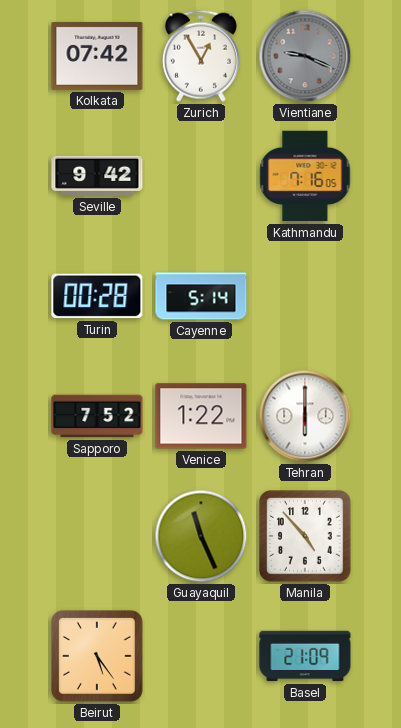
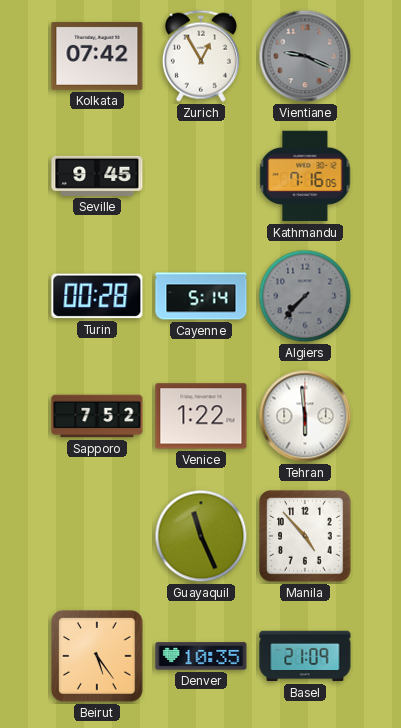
Seville: 9:42 -> 9:45 (97, 176)
Algiers: none -> 7:37 (305, 296)
Tehran: 6:00 -> 5:59 (305, 416)
Denver: none -> 10:35 (201, 656)
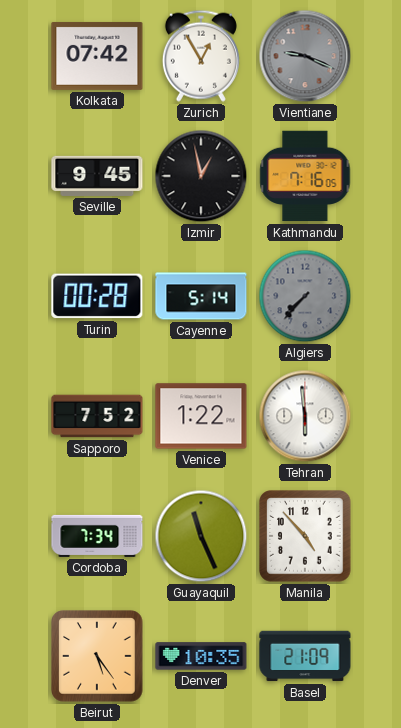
Izmir: none -> 12:58 (201, 176)
Cordoba: none -> 7:34 (97, 536)
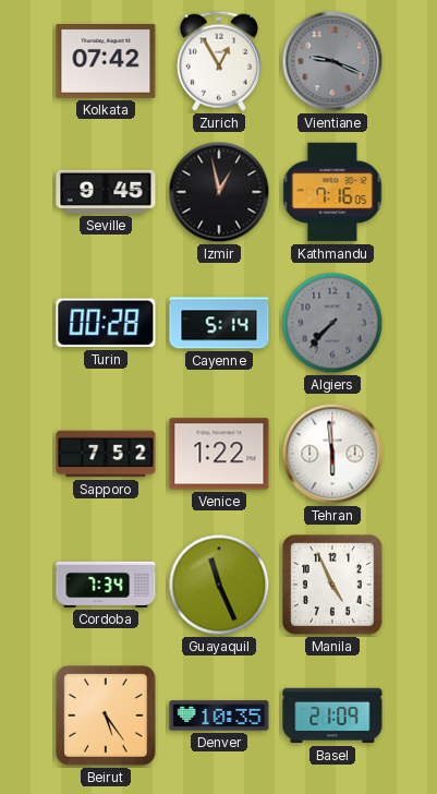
Manila: 4:53 -> 4:56 (332, 585)
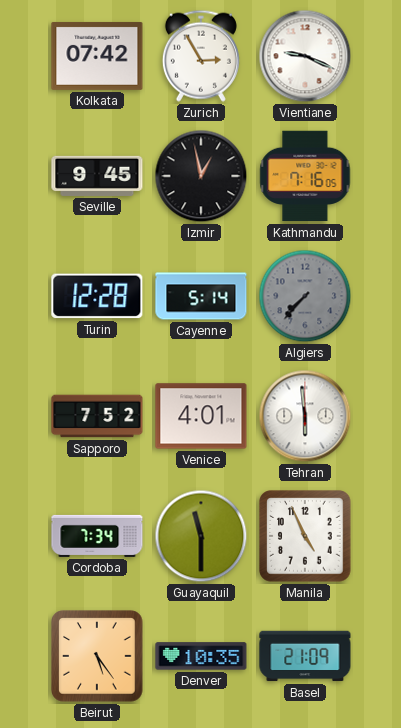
Zurich: 12:55 -> 2:55 (201, 56)
Vientiane dial: grey -> white (305, 56)
Turin: 00:28 -> 12:28 (97, 296)
Venice: 1:22 -> 4:01 (201, 416)
Guayaquil: 11:26 -> 11:30 (201, 536)
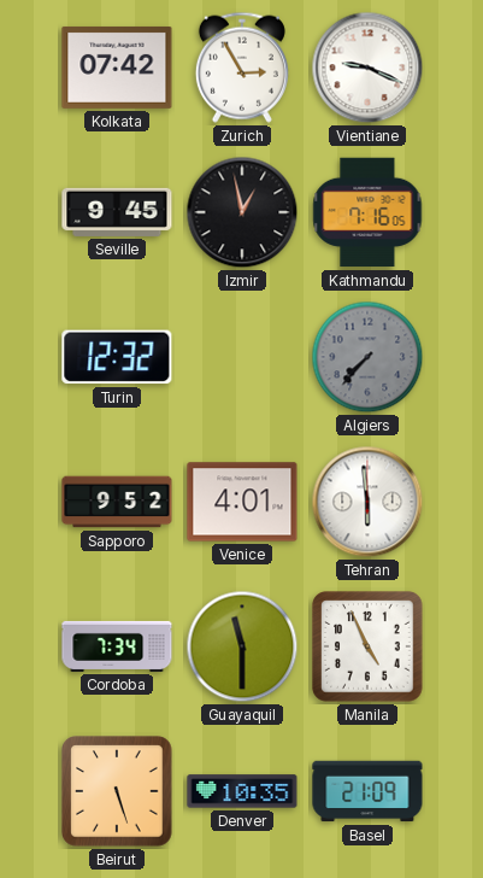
Turin: 12:28 -> 12:32 (117, 357)
Cayenne: 5:14 -> none (201, 296)
Sapporo: 7:52 -> 9:52 (117, 502)
Beirut: 5:24 -> 5:27 (117, 791)
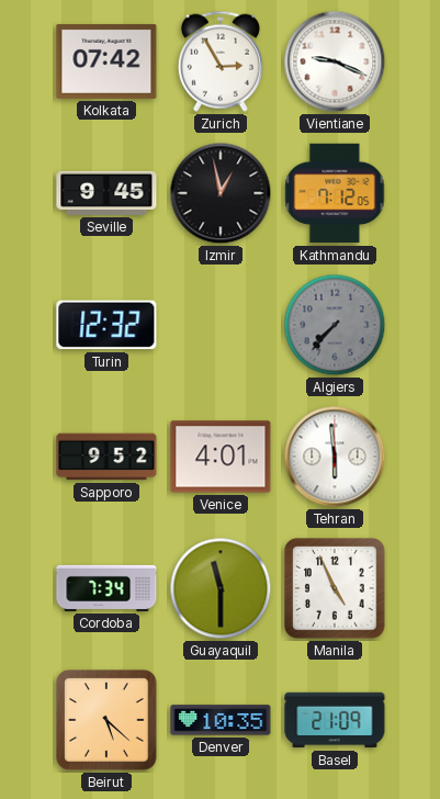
Kathmandu: 7:16 -> 7:12 (335, 193)
Beirut: 5:27 -> 5:22 (106, 720)
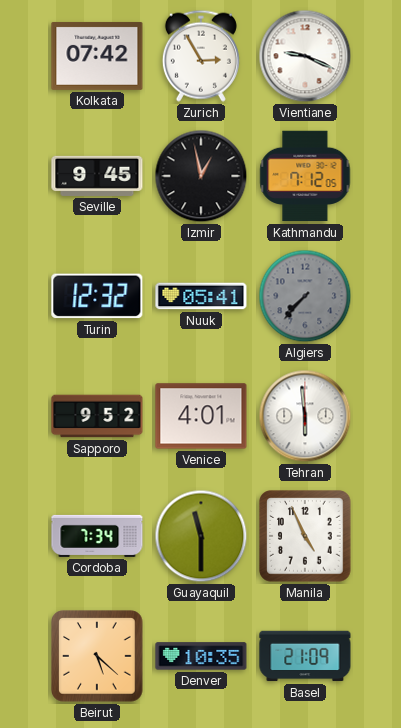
Nuuk: none -> 05:41 (201, 296)
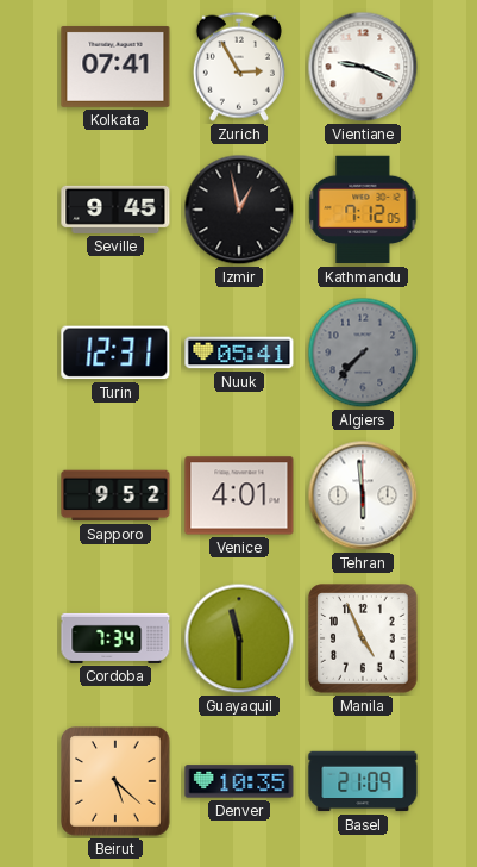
Kolkata: 07:42 -> 07:41 (115, 67)
Turin: 12:32 -> 12:31 (115, 353)
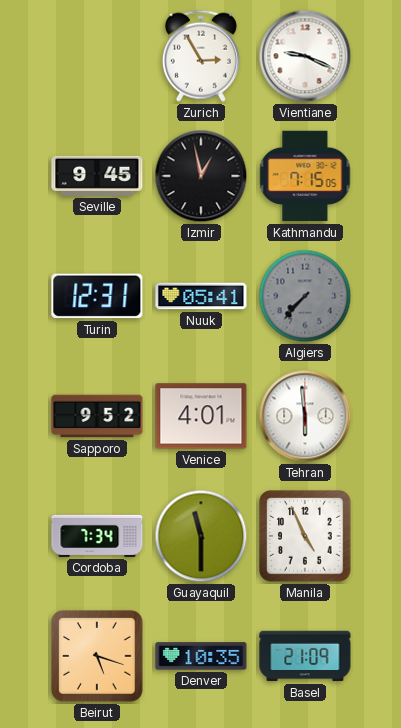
Kolkata: 07:41 -> none (115, 67)
Kathmandu: 7:12 -> 7:15 (305, 176)
Beirut: 5:22 -> 5:18 (97, 656)
